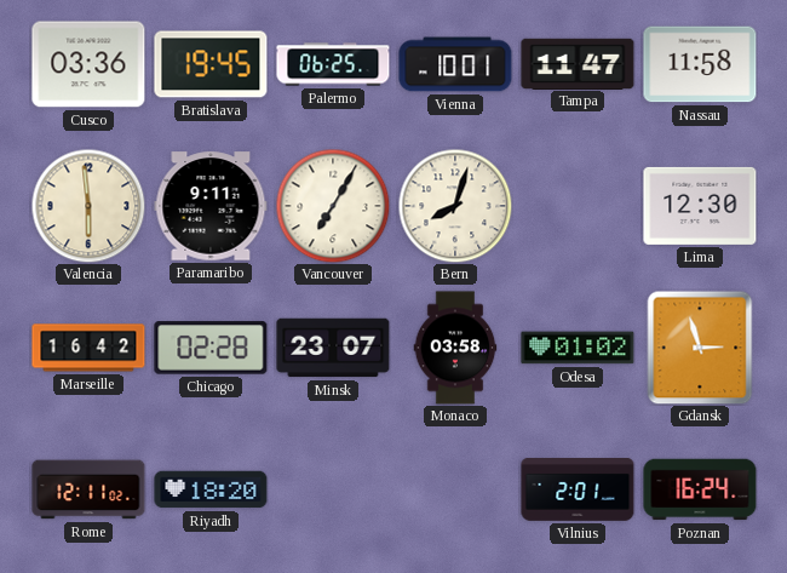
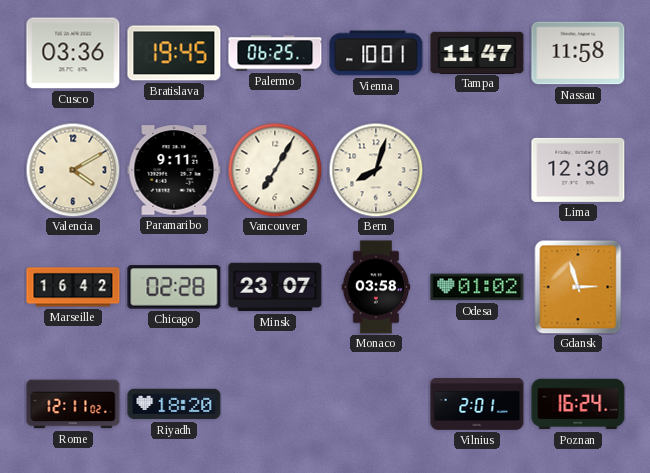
Valencia: 5:59 -> 4:10 (73, 170)
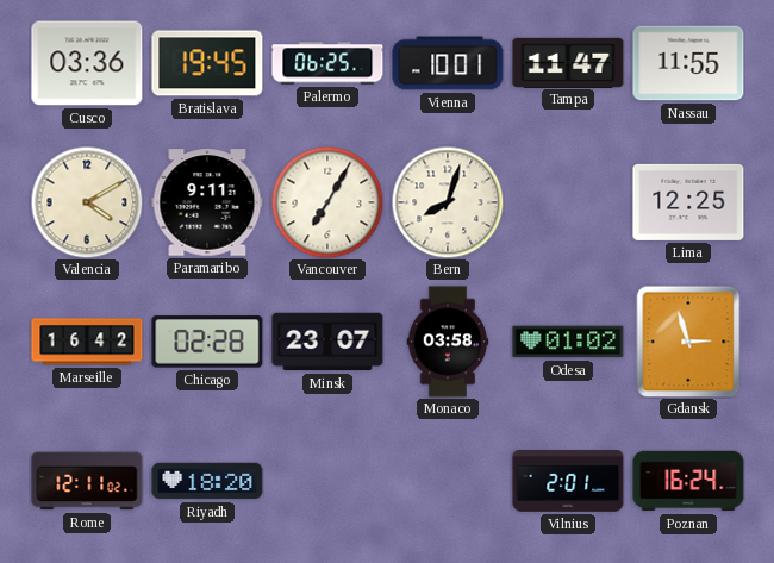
Nassau: 11:58 -> 11:55 (688, 63)
Lima: 12:30 -> 12:25 (688, 202)
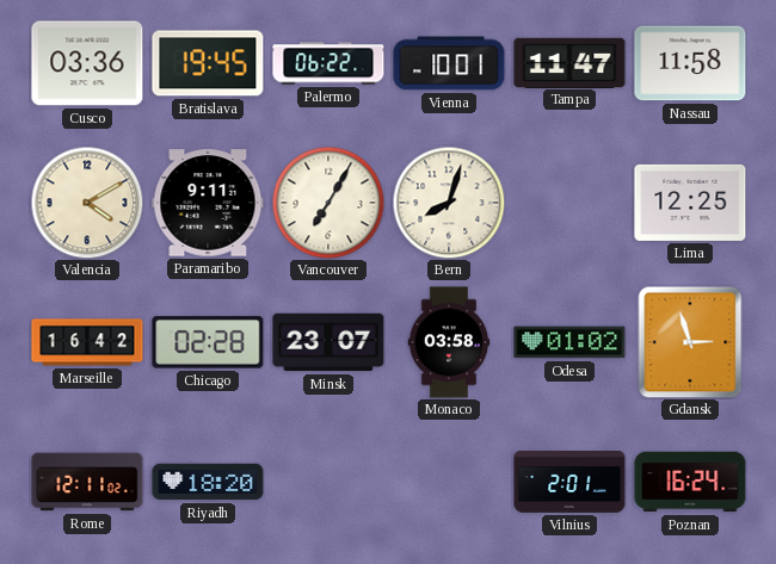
Palermo: 06:25 -> 06:22 (328, 63)
Nassau: 11:55 -> 11:58 (690, 63)
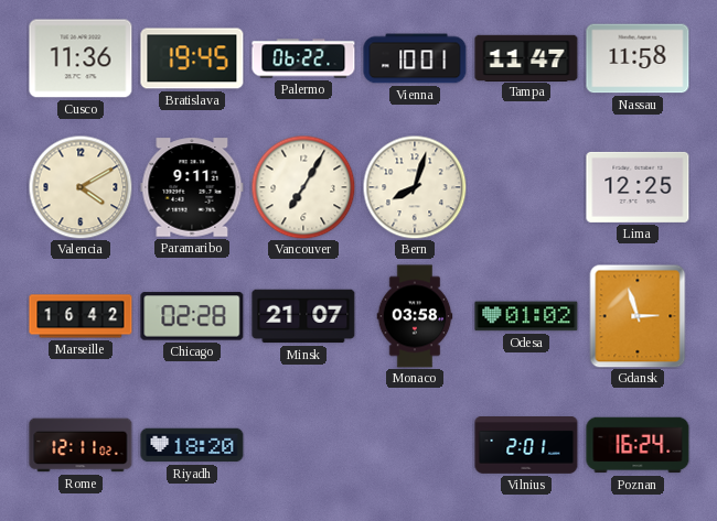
Cusco: 03:36 -> 11:36 (81, 58)
Minsk: 23:07 -> 21:07 (303, 316)
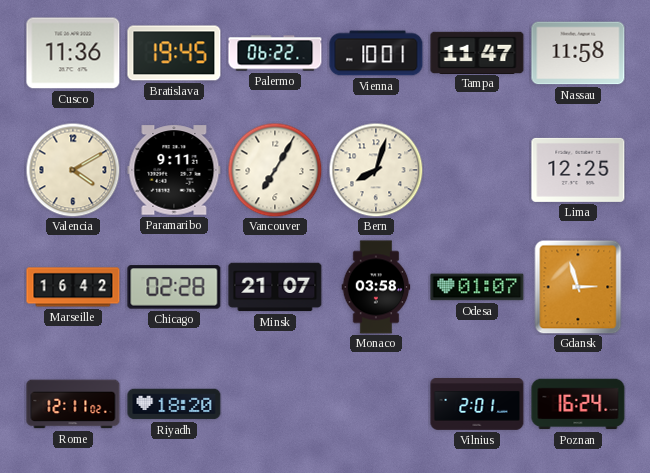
Odesa: 01:02 -> 01:07 (477, 287)
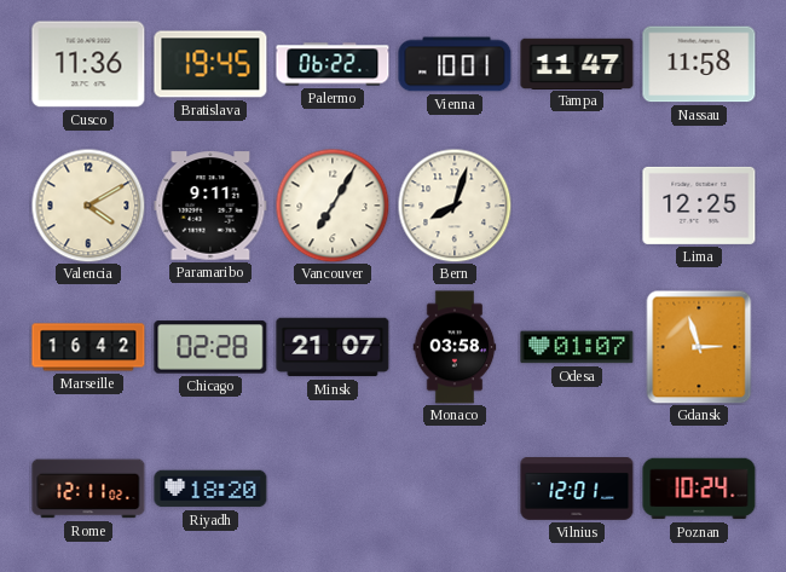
Vilnius: 2:01 -> 12:01 (577, 489)
Poznan: 16:24 -> 10:24 (699, 489)
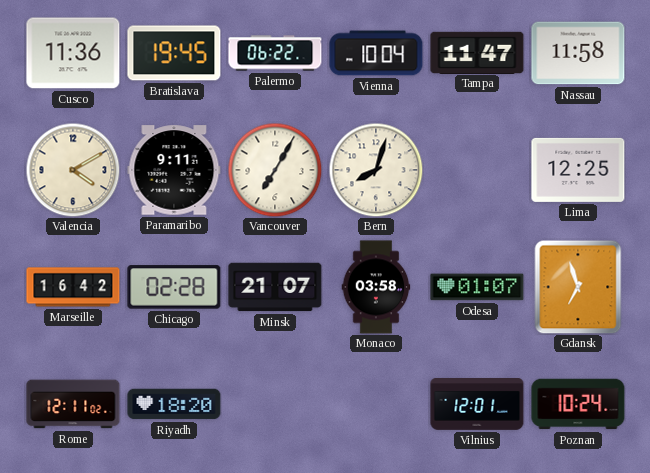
Vienna: 10:01 -> 10:04 (376, 53)
Gdansk: 2:57 -> 6:57 (578, 287)
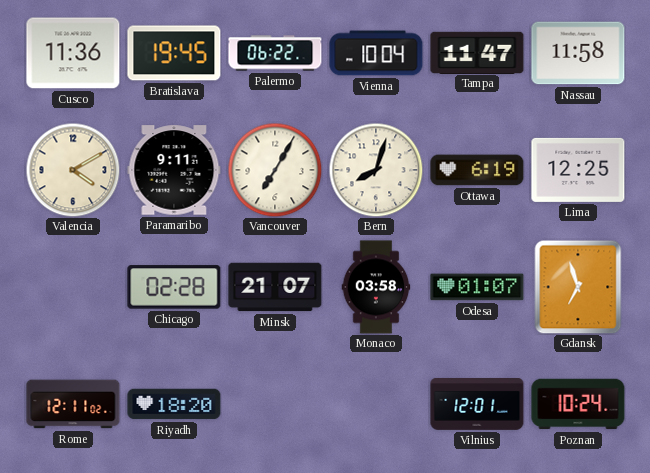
Ottawa: none -> 6:19 (477, 170)
Marseille: 16:42 -> none (73, 287)
